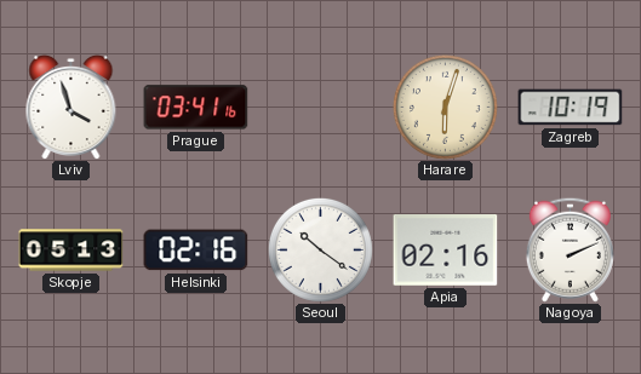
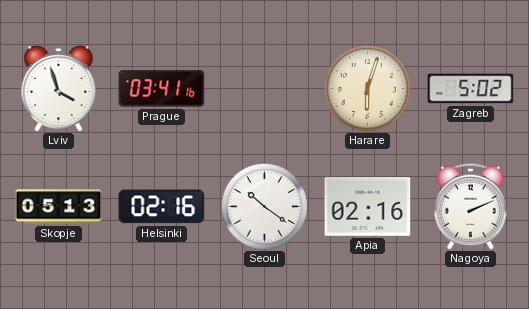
Zagreb: 10:19 -> 5:02 (471, 89)
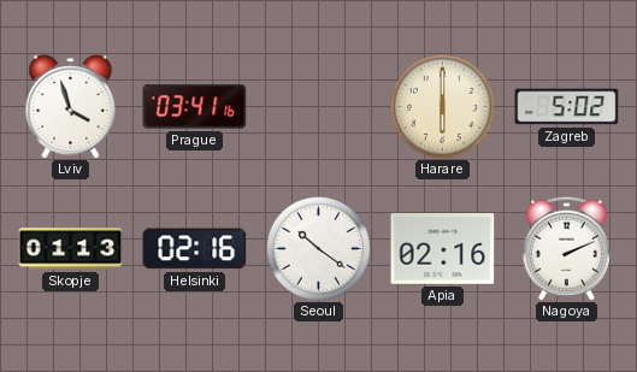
Harare: 6:03 -> 6:00 (442, 106)
Skopje: 05:13 -> 01:13 (71, 249)
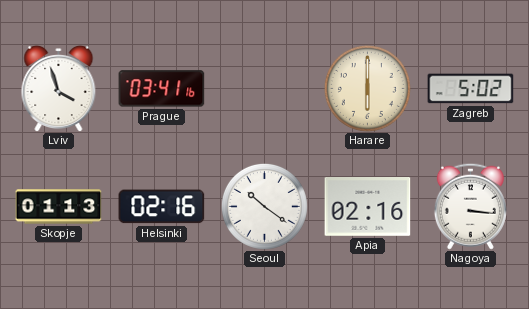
Nagoya: 2:11 -> 3:16 (470, 206)
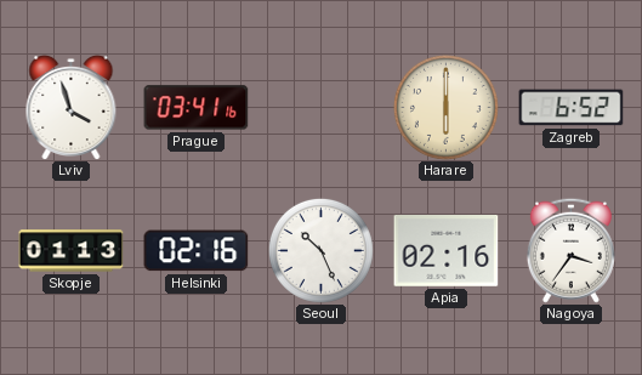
Zagreb: 5:02 -> 6:52 (572, 108)
Seoul: 10:21 -> 10:26 (320, 250)
Nagoya: 3:16 -> 3:36 (570, 250)
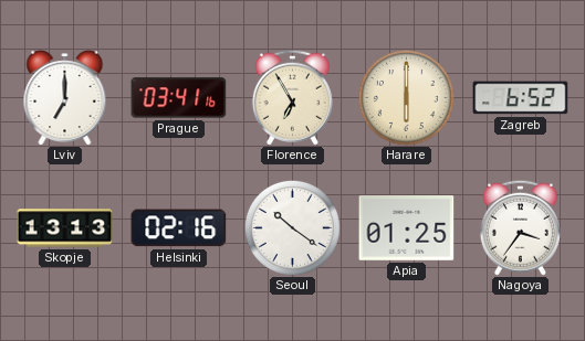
Lviv: 3:57 -> 7:00 (65, 97)
Florence: none -> 6:55 (292, 97)
Skopje: 01:13 -> 13:13 (65, 228)
Seoul: 10:26 -> 10:21 (292, 227)
Apia: 02:16 -> 01:25 (407, 228)
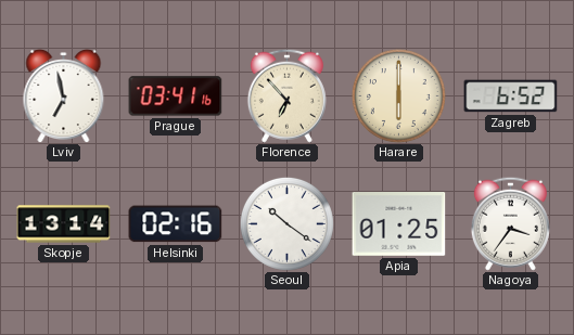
Lviv: 7:00 -> 6:58 (64, 95)
Florence: 6:55 -> 6:53 (286, 95)
Skopje: 13:13 -> 13:14 (64, 224)
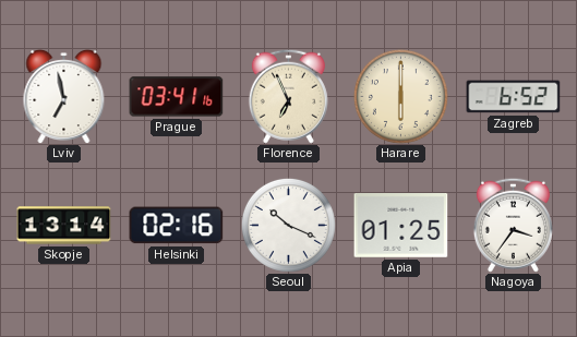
Florence: 6:53 -> 6:56 (288, 96)
Seoul: 10:21 -> 10:19 (288, 225)
